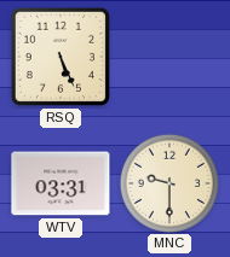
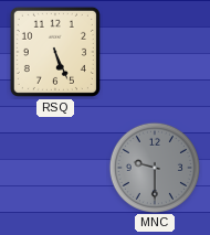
WTV: 03:31 -> none (61, 183)
MNC dial: cream -> grey (154, 167)
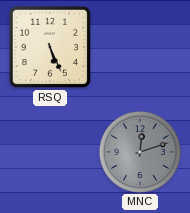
MNC: 9:30 -> 12:12 (139, 151)
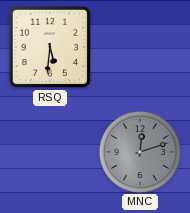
RSQ: 5:26 -> 5:31 (50, 47)
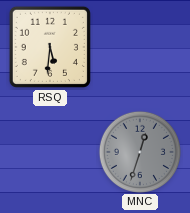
MNC: 12:12 -> 12:33 (139, 151)
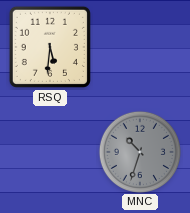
MNC: 12:33 -> 10:33 (139, 151)
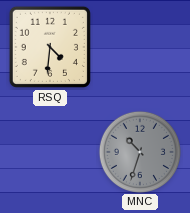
RSQ: 5:31 -> 4:31 (50, 47)
